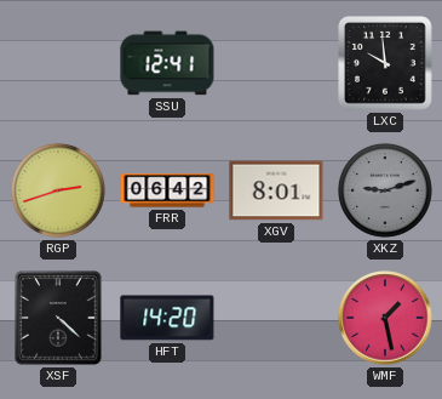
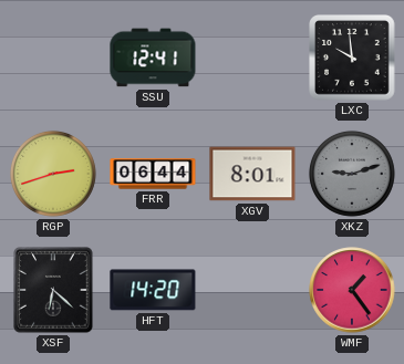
FRR: 06:42 -> 06:44 (153, 174)
XSF: 4:22 -> 6:22 (53, 290)
WMF: 1:28 -> 1:24 (352, 290)
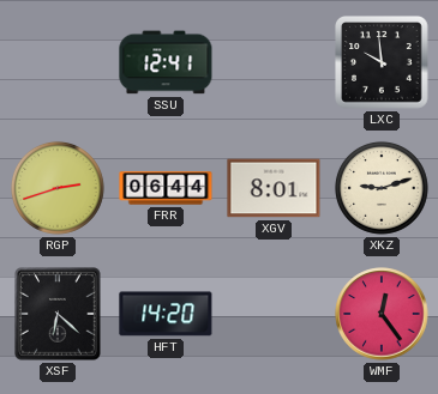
XKZ dial: grey -> cream (382, 188)
WMF: 1:24 -> 12:24 (382, 314)
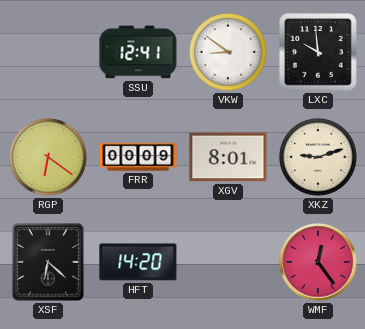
VKW: none -> 8:51 (228, 52)
RGP: 2:42 -> 6:21 (48, 157)
FRR: 06:44 -> 00:09 (138, 157)
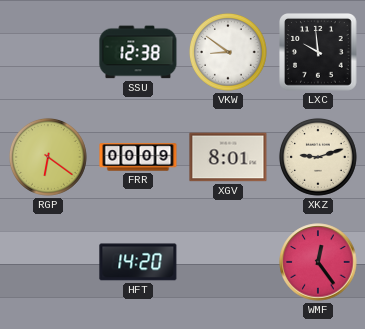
SSU: 12:41 -> 12:38 (138, 52)
XSF: 6:22 -> none (48, 262)
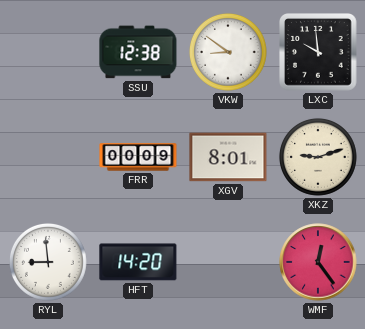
RGP: 6:21 -> none (48, 157)
RYL: none -> 8:59 (48, 262)
